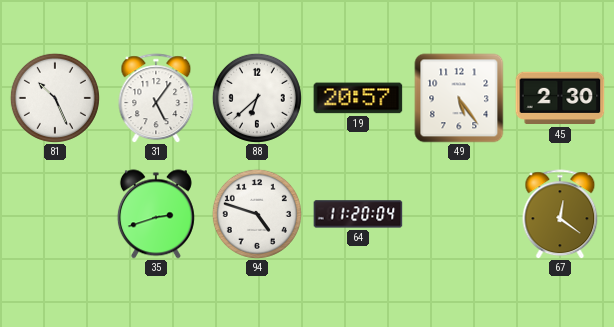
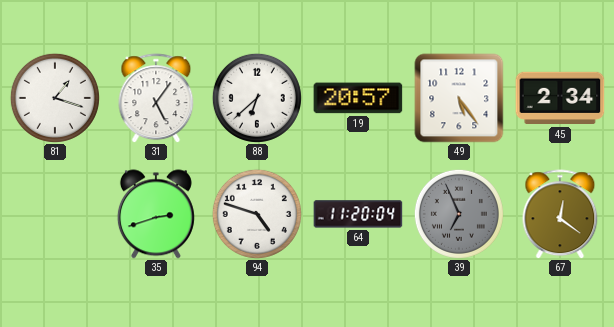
81: 10:26 -> 1:18 (55, 98)
45: 2:30 -> 2:34 (560, 98)
39: none -> 6:56 (459, 214)
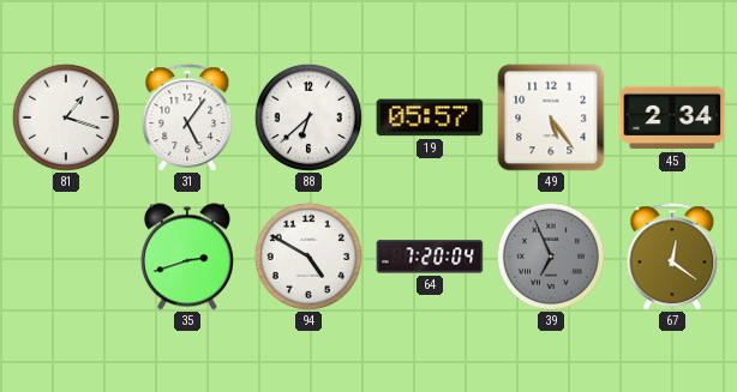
19: 20:57 -> 05:57 (430, 117)
94: 4:48 -> 4:50 (308, 257)
64: 11:20 -> 7:20 (430, 257)
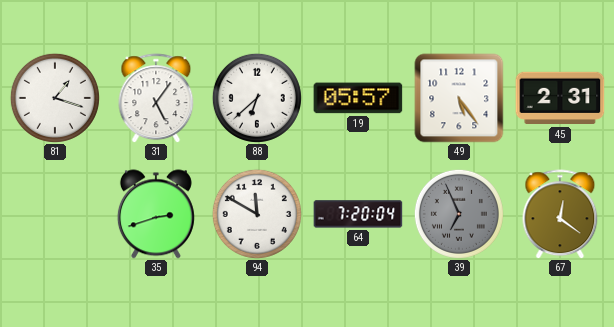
45: 2:34 -> 2:31 (560, 98)
94: 4:50 -> 11:50 (257, 214)
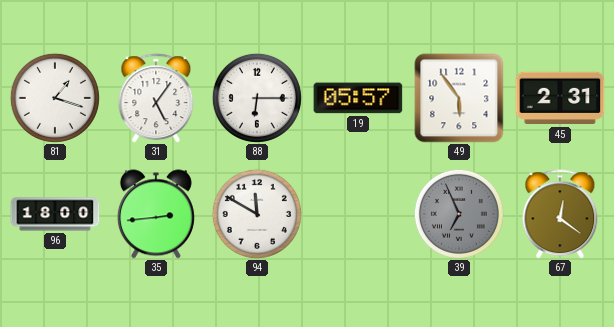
88: 6:38 -> 6:15 (257, 98)
49: 5:24 -> 5:54 (459, 98)
96: none -> 18:00 (55, 214)
35: 2:42 -> 2:44 (156, 214)
64: 7:20 -> none (358, 214)
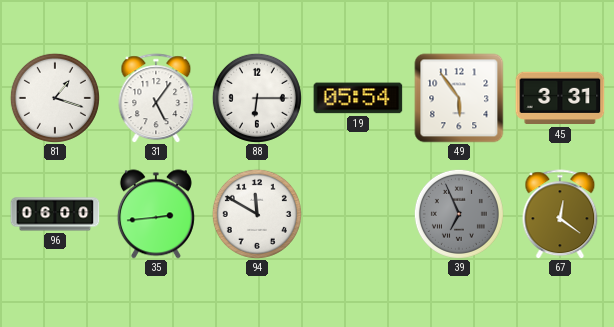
19: 05:57 -> 05:54 (358, 98)
45: 2:31 -> 3:31 (560, 98)
96: 18:00 -> 06:00 (55, 214)
